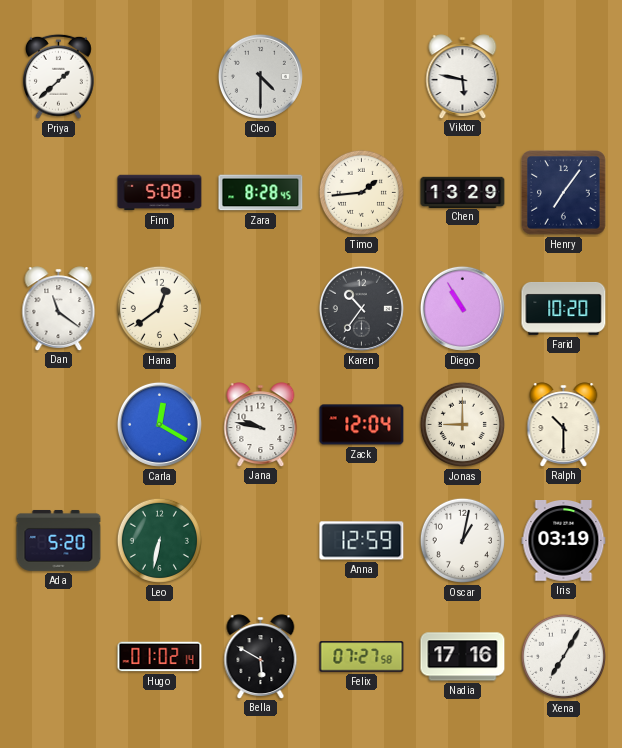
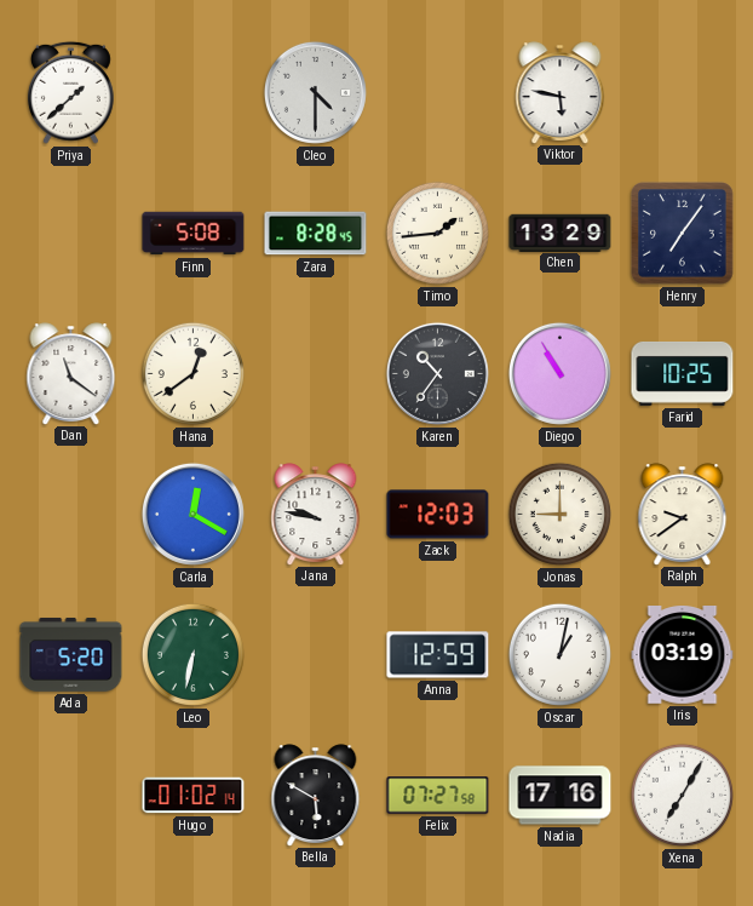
Farid: 10:20 -> 10:25 (683, 374)
Zack: 12:04 -> 12:03 (438, 515)
Ralph: 10:30 -> 9:39 (683, 514)
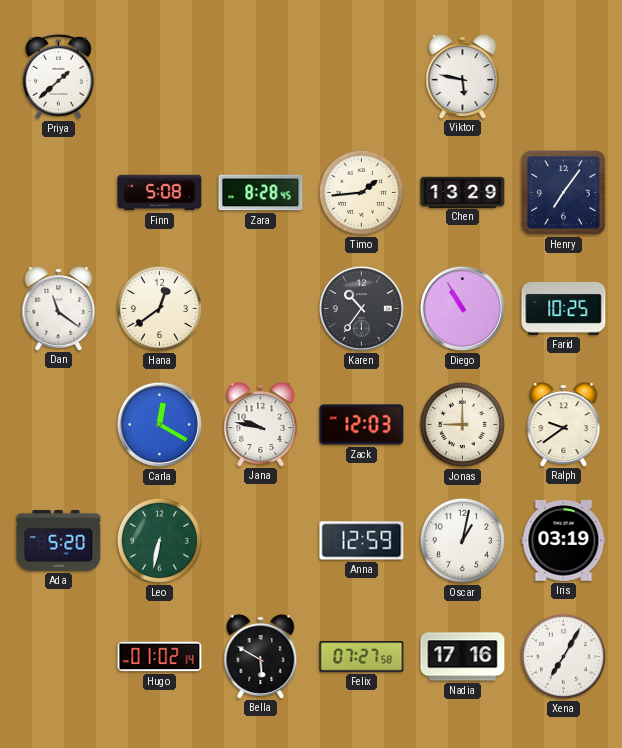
Cleo: 4:30 -> none (315, 92)
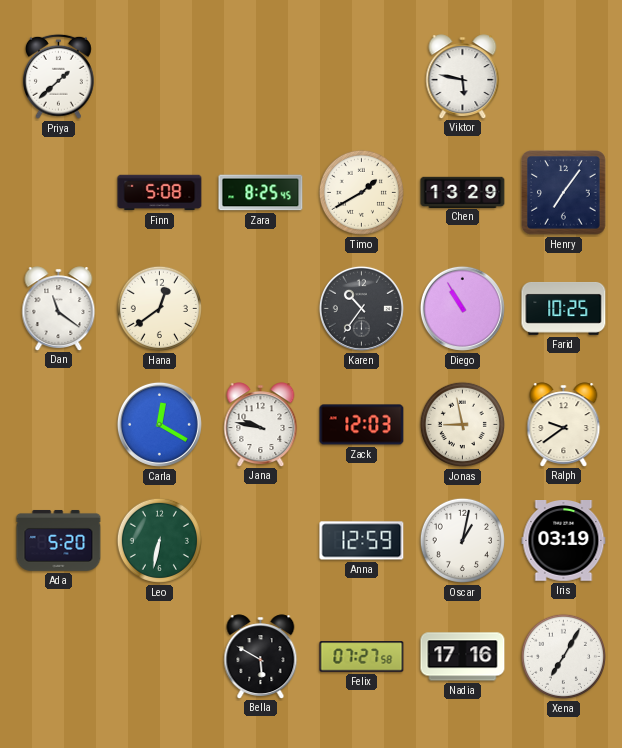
Zara: 8:28 -> 8:25 (261, 193)
Timo: 1:44 -> 1:40 (361, 192)
Jonas: 9:00 -> 8:58 (462, 424)
Hugo: 01:02 -> none (160, 657)
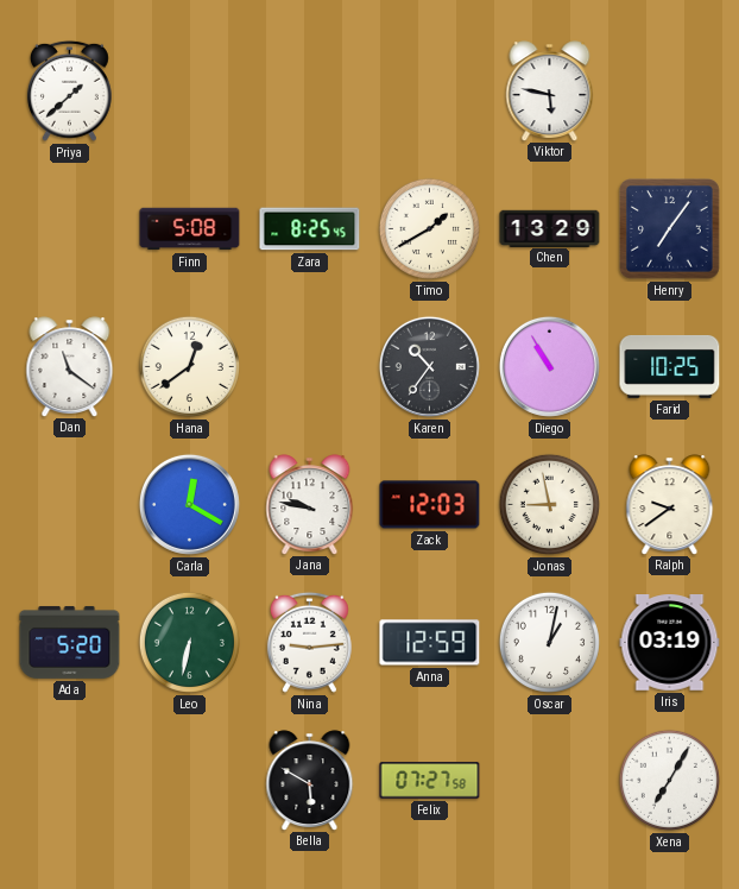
Nina: none -> 9:14 (309, 642)
Nadia: 17:16 -> none (463, 657)
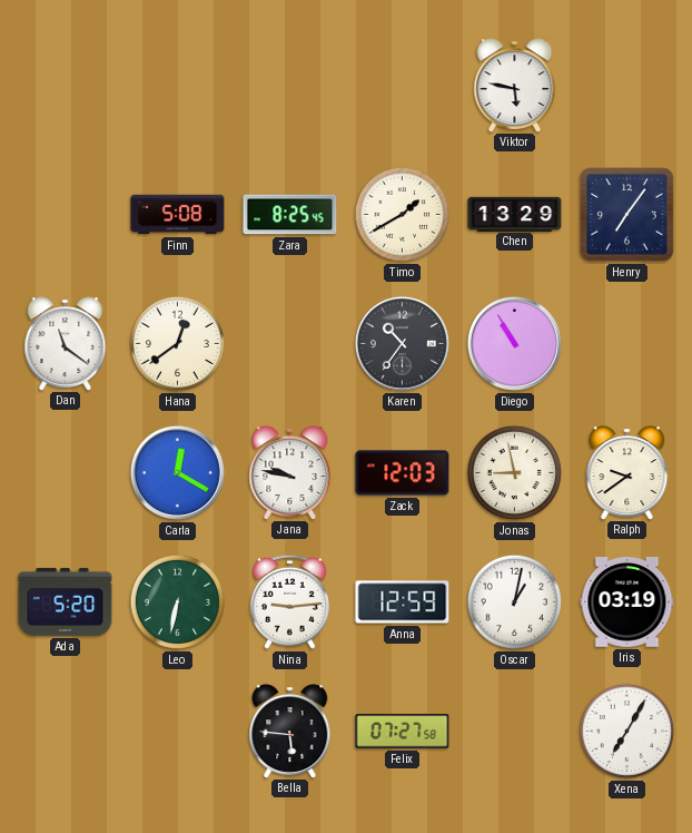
Priya: 1:38 -> none (69, 90)
Farid: 10:25 -> none (670, 367)
Bella: 5:50 -> 5:46 (290, 731)
